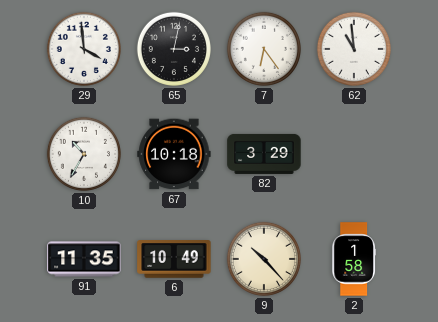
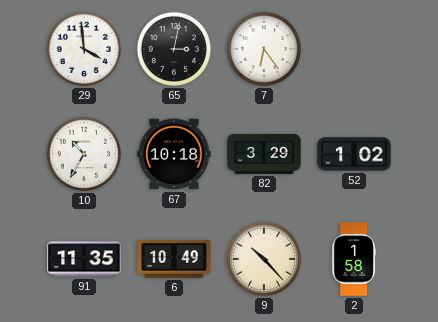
62: 10:59 -> none (354, 49)
52: none -> 1:02 (354, 154)
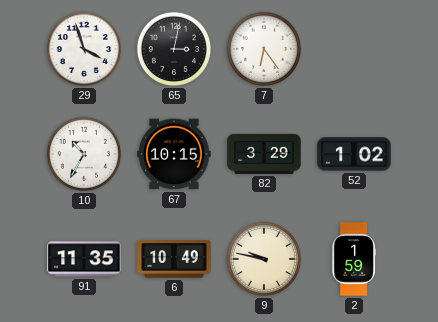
29: 3:59 -> 3:57 (84, 49)
67: 10:18 -> 10:15 (174, 154)
9: 10:23 -> 9:47 (264, 259)
2: 1:58 -> 1:59 (354, 259)
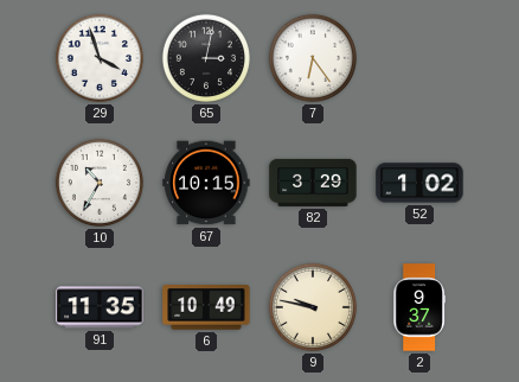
2: 1:59 -> 9:37 (419, 307)
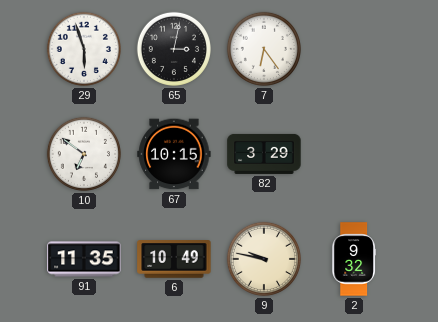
29: 3:57 -> 5:57 (84, 49)
10: 10:35 -> 6:51 (84, 154)
52: 1:02 -> none (419, 183)
2: 9:37 -> 9:32 (354, 259)
